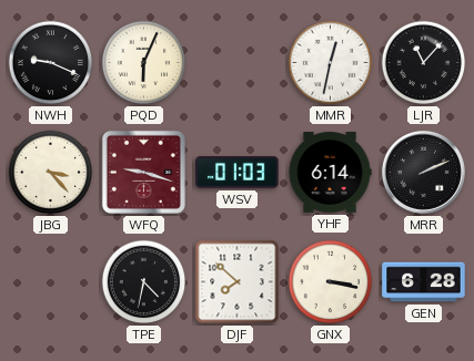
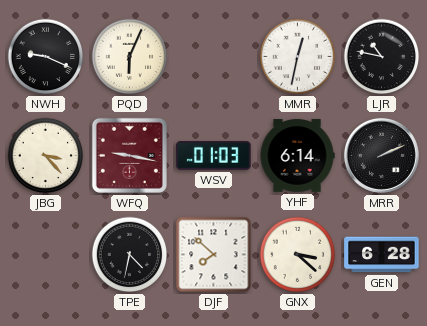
LJR: 11:07 -> 10:47 (382, 57)
WFQ: 9:18 -> 9:17 (129, 155)
GNX: 3:17 -> 3:22 (298, 255)
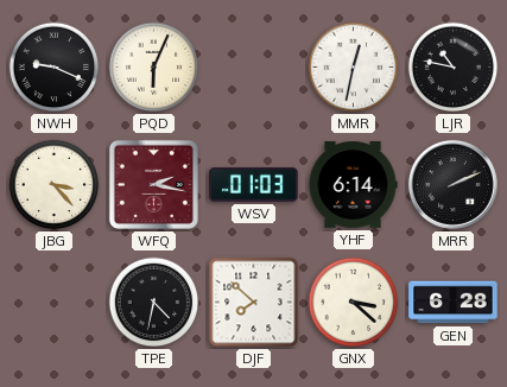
WFQ: 9:17 -> 2:17 (153, 184)
